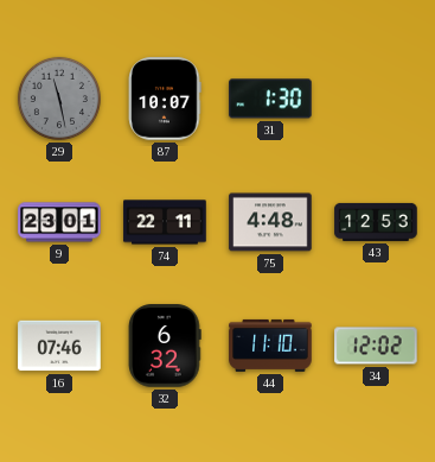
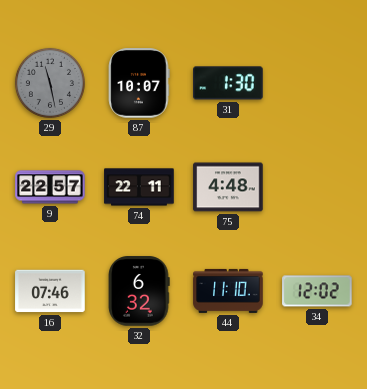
9: 23:01 -> 22:57 (50, 187)
43: 12:53 -> none (376, 222)
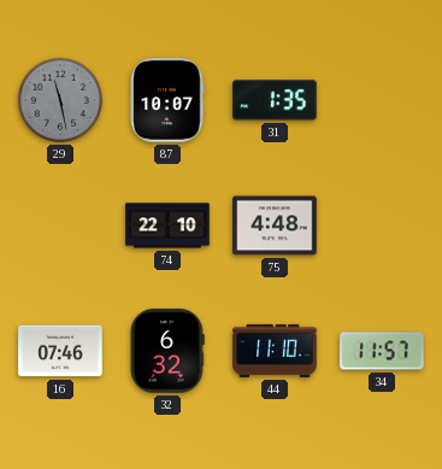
31: 1:30 -> 1:35 (275, 100)
9: 22:57 -> none (50, 187)
74: 22:11 -> 22:10 (167, 225)
34: 12:02 -> 11:57 (382, 351)
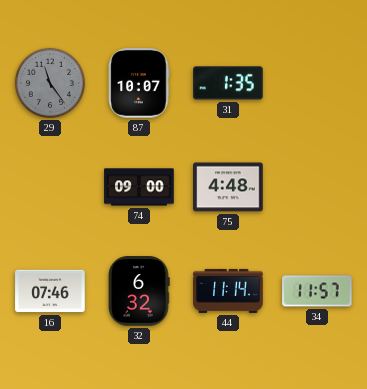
29: 11:28 -> 11:24 (50, 83)
74: 22:10 -> 09:00 (139, 187)
44: 11:10 -> 11:14 (228, 291)
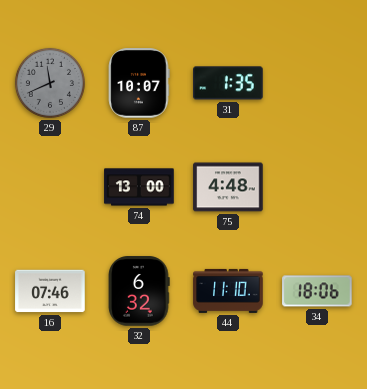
29: 11:24 -> 11:41 (50, 83)
74: 09:00 -> 13:00 (139, 187)
44: 11:14 -> 11:10 (228, 291)
34: 11:57 -> 18:06 (317, 291)
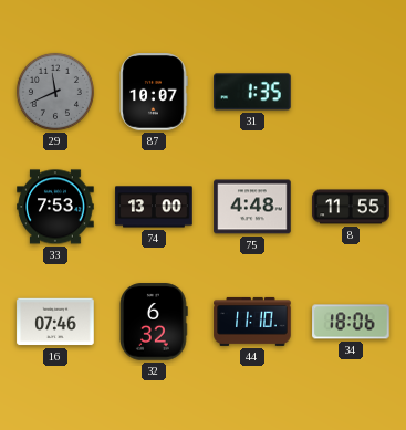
33: none -> 7:53 (55, 207)
8: none -> 11:55 (351, 207)
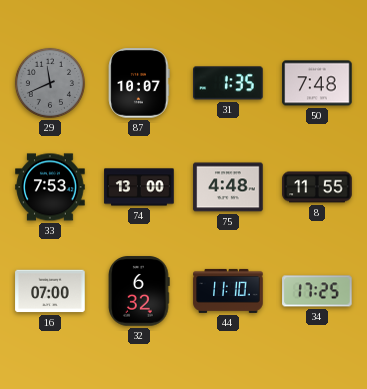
50: none -> 7:48 (317, 83)
16: 07:46 -> 07:00 (50, 291)
34: 18:06 -> 17:25 (317, 291)
